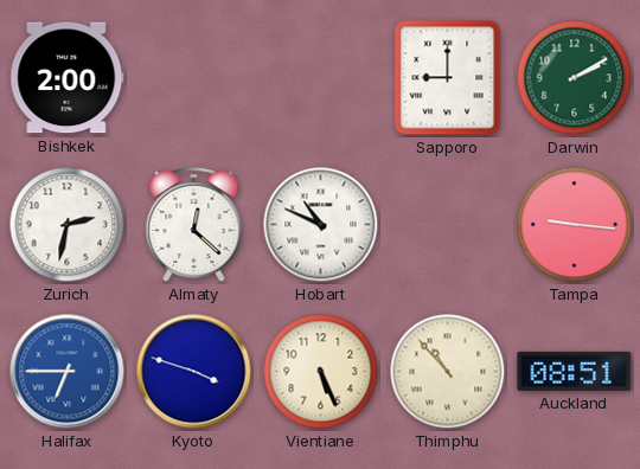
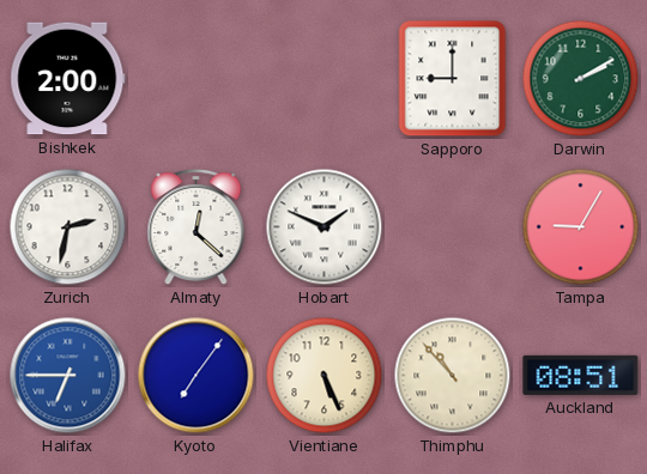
Hobart: 10:49 -> 1:49 (325, 227)
Tampa: 9:16 -> 9:05 (581, 227)
Kyoto: 3:48 -> 7:06 (196, 376)
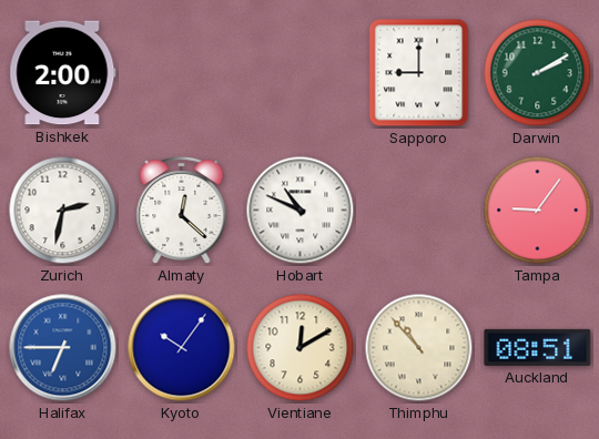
Hobart: 1:49 -> 10:49 (301, 211)
Tampa: 9:05 -> 9:06 (538, 211)
Kyoto: 7:06 -> 10:06 (182, 348)
Vientiane: 5:26 -> 12:10 (301, 348)
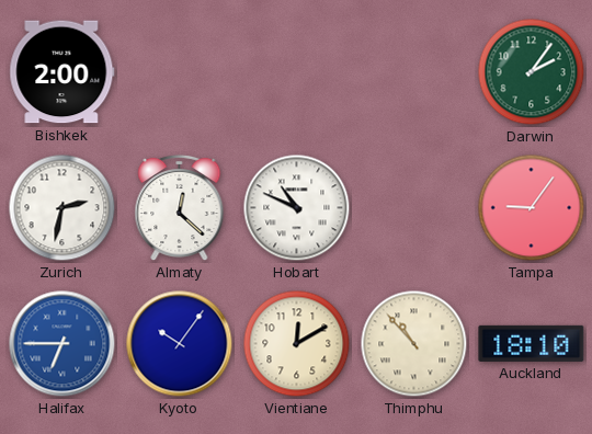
Sapporo: 9:00 -> none (419, 73)
Darwin: 2:10 -> 2:06 (532, 72)
Auckland: 08:51 -> 18:10 (532, 343)
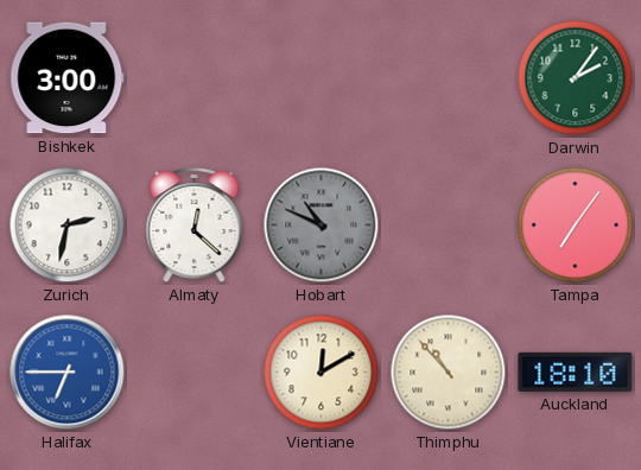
Bishkek: 2:00 -> 3:00 (68, 78)
Hobart dial: white -> grey (322, 226)
Tampa: 9:06 -> 7:06 (576, 226)
Kyoto: 10:06 -> none (180, 344)
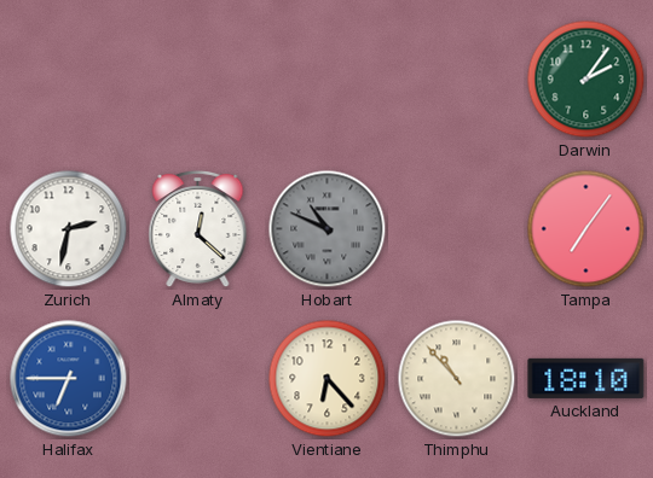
Bishkek: 3:00 -> none (68, 78)
Vientiane: 12:10 -> 6:23 (328, 379)
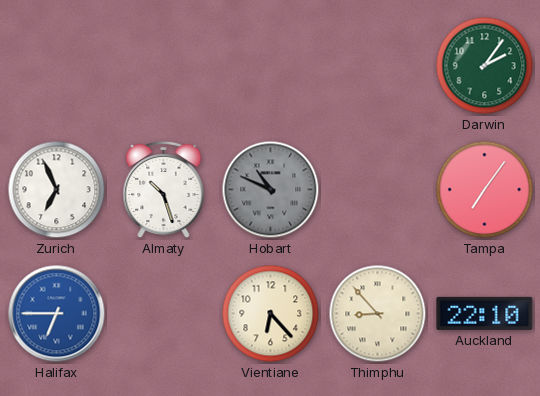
Zurich: 2:32 -> 6:56 (57, 190)
Almaty: 12:22 -> 10:27 (164, 190)
Thimphu: 10:53 -> 8:53 (378, 314)
Auckland: 18:10 -> 22:10 (485, 313)
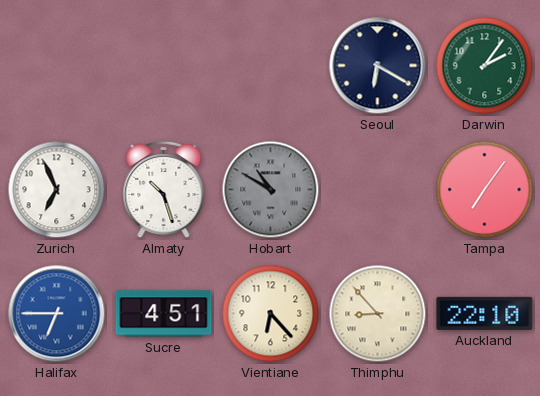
Seoul: none -> 6:20 (378, 66)
Hobart: 10:49 -> 10:50 (271, 190)
Sucre: none -> 4:51 (164, 314)
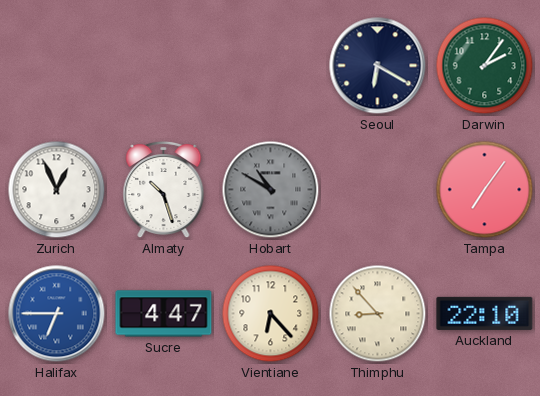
Zurich: 6:56 -> 12:56 (57, 190)
Sucre: 4:51 -> 4:47 (164, 314)
